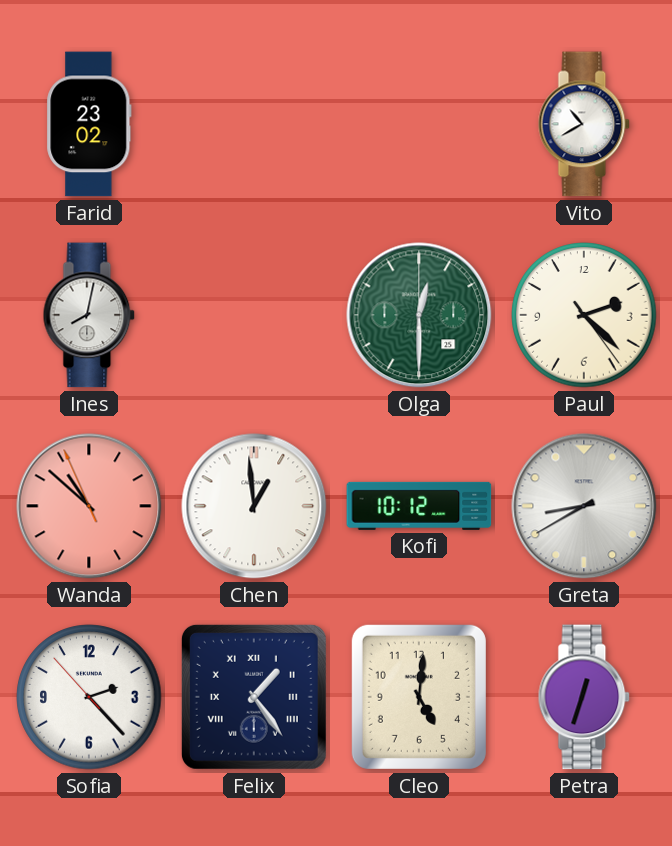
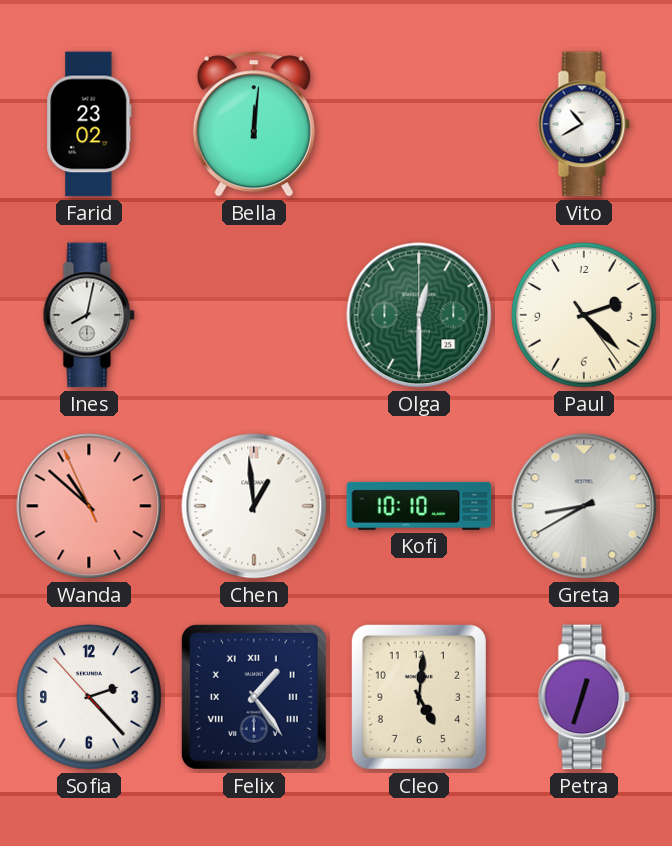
Bella: none -> 12:01 (254, 124)
Kofi: 10:12 -> 10:10 (419, 506)
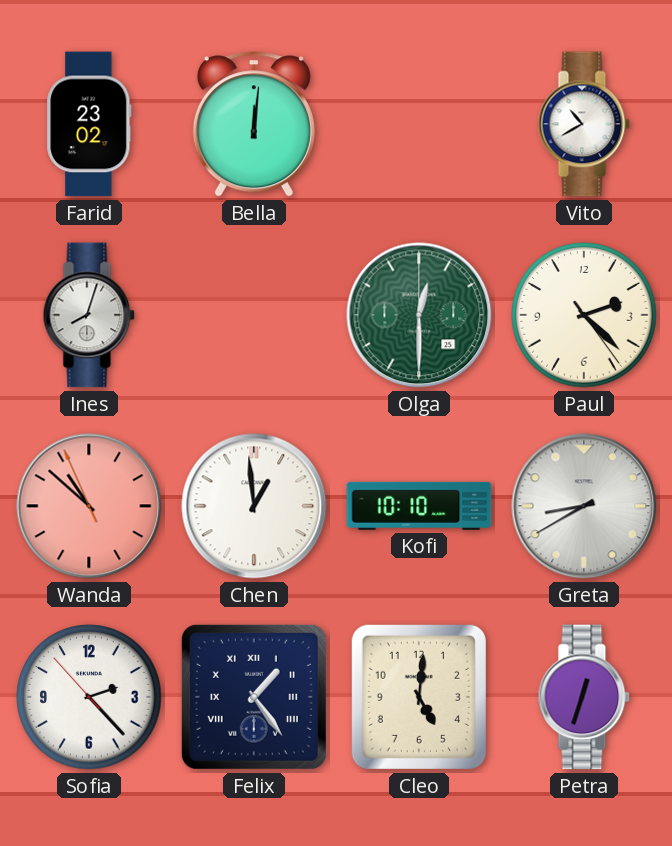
Ines: 8:02 -> 8:03 (89, 315)
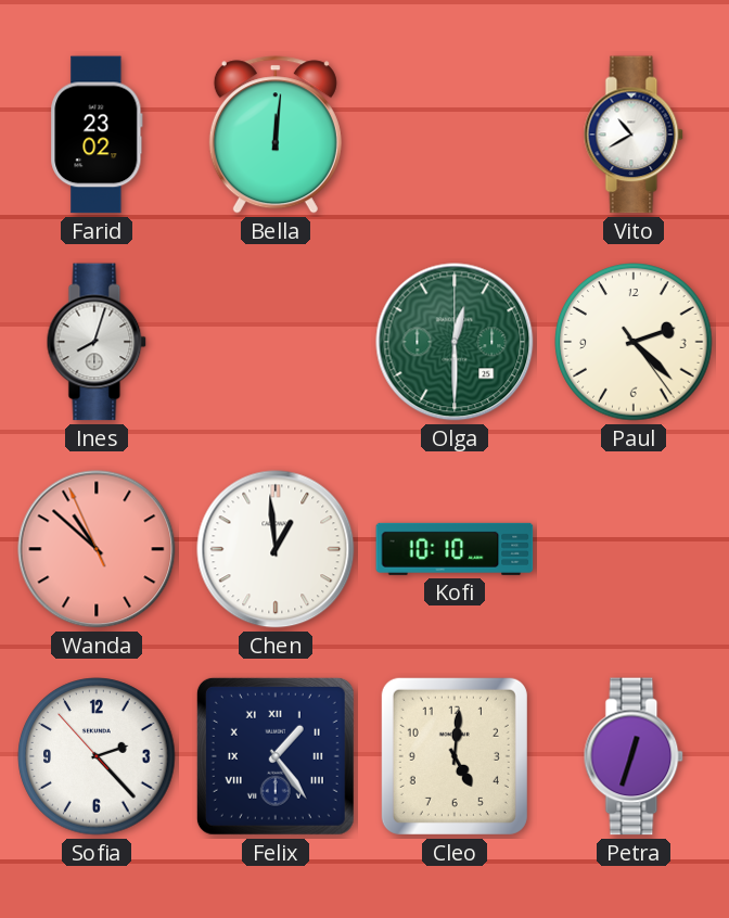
Greta: 8:40 -> none (584, 506)
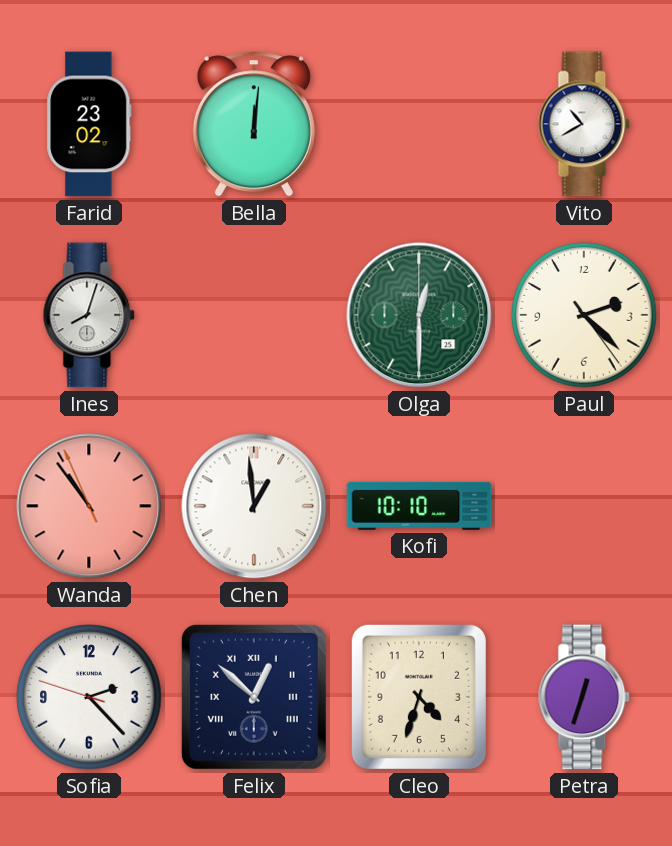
Wanda: 10:51 -> 10:53 (89, 506)
Sofia: 2:22:53 -> 2:22:48 (89, 697)
Felix: 1:24 -> 12:52 (254, 697)
Cleo: 5:01 -> 4:33 (419, 697)
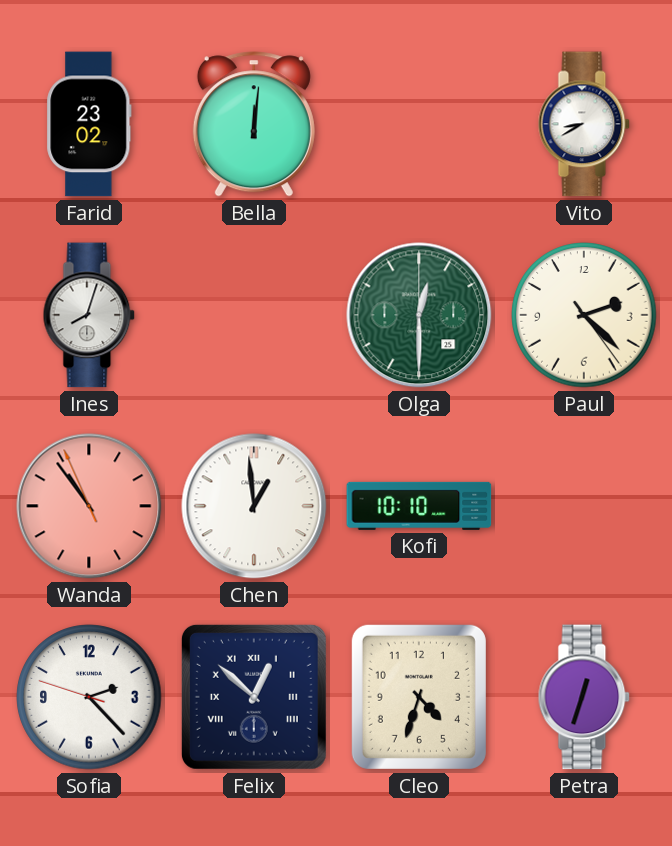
Vito: 10:40 -> 8:40 (584, 124)
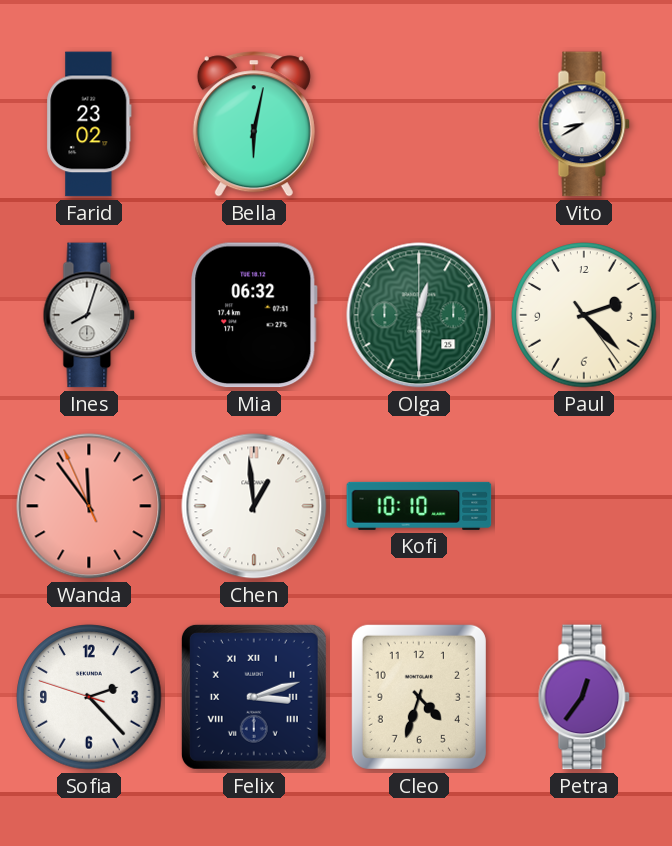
Bella: 12:01 -> 6:02 (254, 124)
Mia: none -> 06:32 (254, 315)
Wanda: 10:53 -> 11:53 (89, 506)
Felix: 12:52 -> 3:12 (254, 697)
Petra: 12:33 -> 12:36 (584, 697)
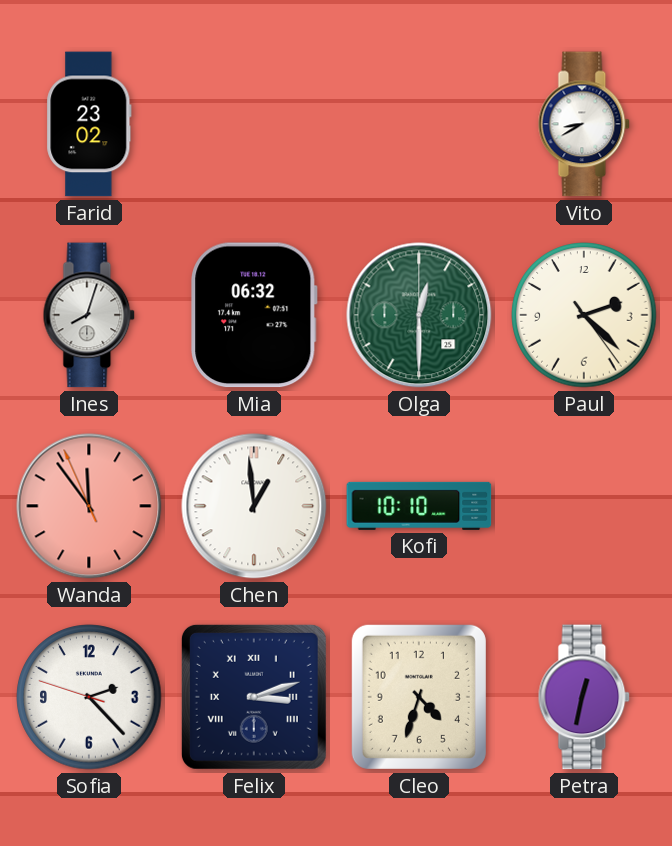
Bella: 6:02 -> none (254, 124)
Petra: 12:36 -> 12:32 (584, 697)
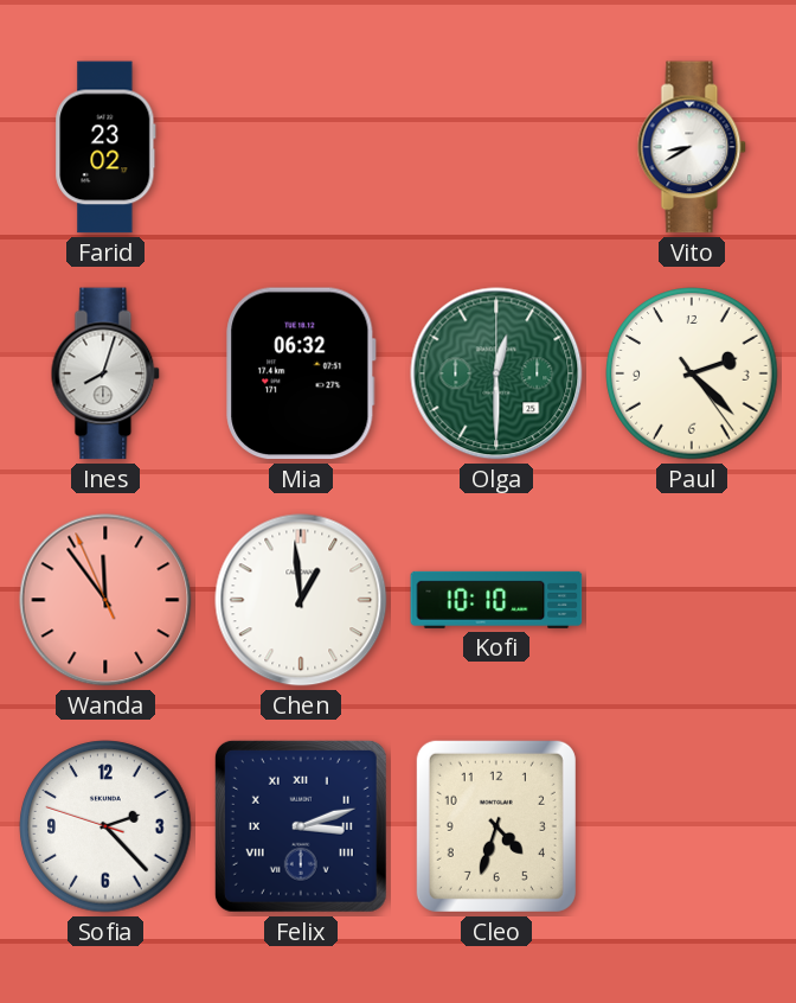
Petra: 12:32 -> none (584, 697)
